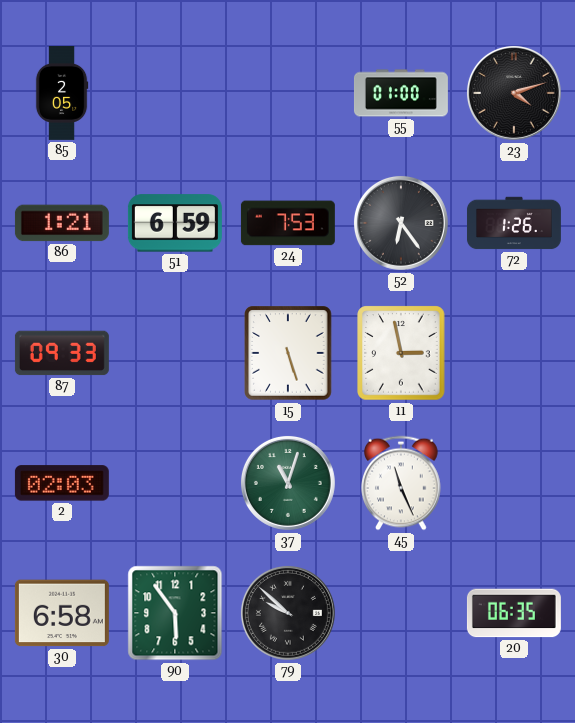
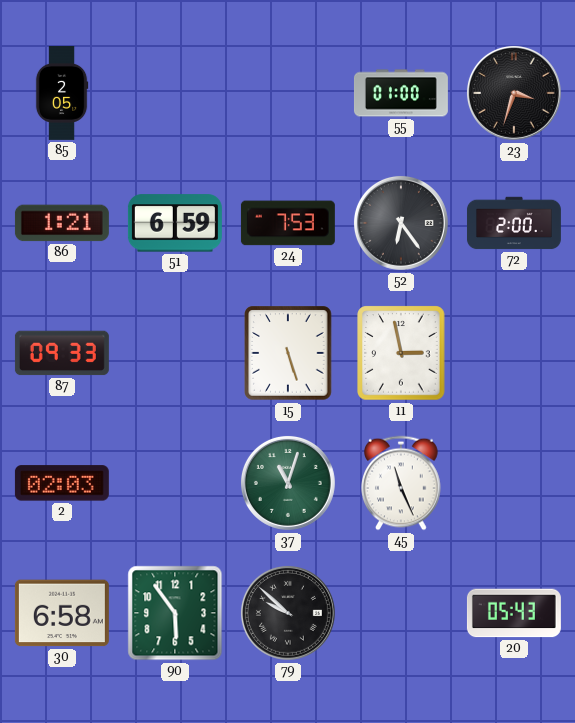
23: 4:12 -> 3:33 (514, 93)
72: 1:26 -> 2:00 (514, 223)
20: 06:35 -> 05:43 (514, 613)
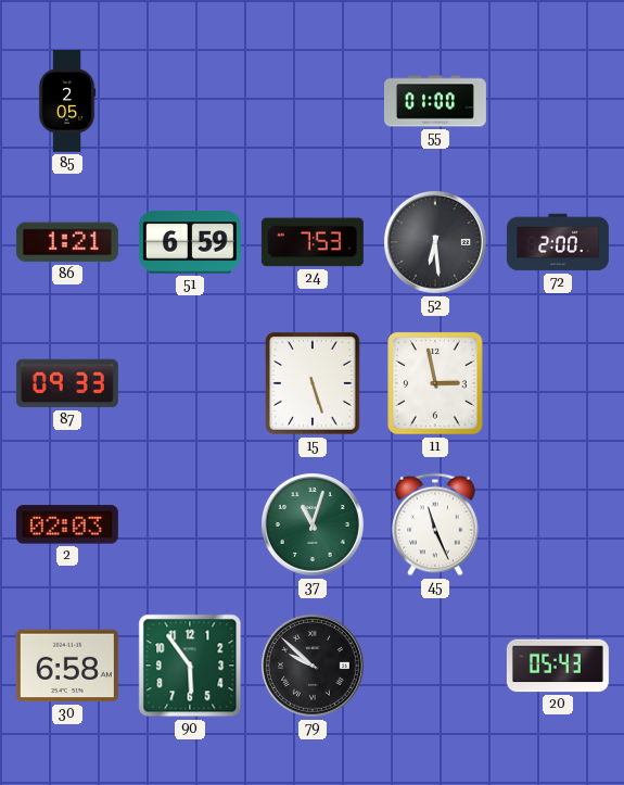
23: 3:33 -> none (514, 93)
52: 6:24 -> 6:29 (435, 242)
